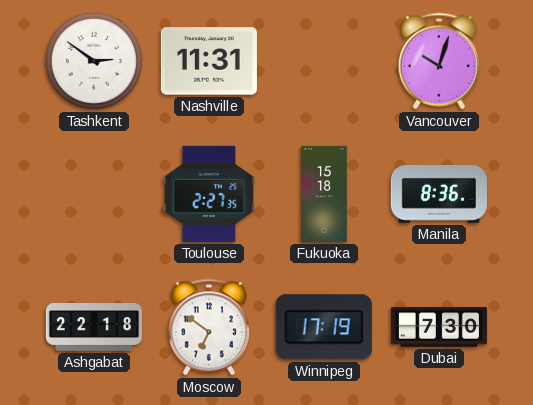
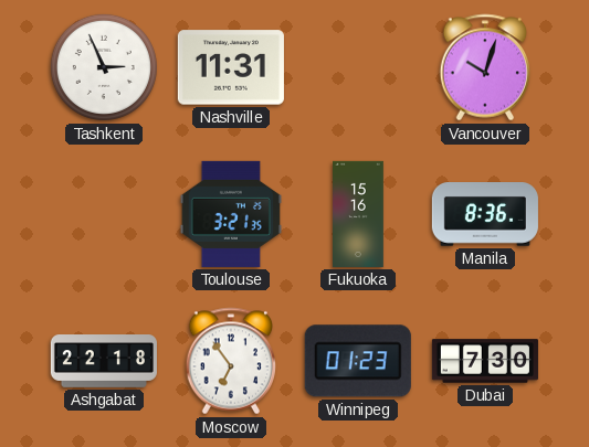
Tashkent: 2:51 -> 2:56 (104, 67)
Toulouse: 2:27 -> 3:21 (231, 214)
Fukuoka: 15:18 -> 15:16 (359, 214)
Moscow: 6:51 -> 6:54 (231, 361)
Winnipeg: 17:19 -> 01:23 (358, 361)
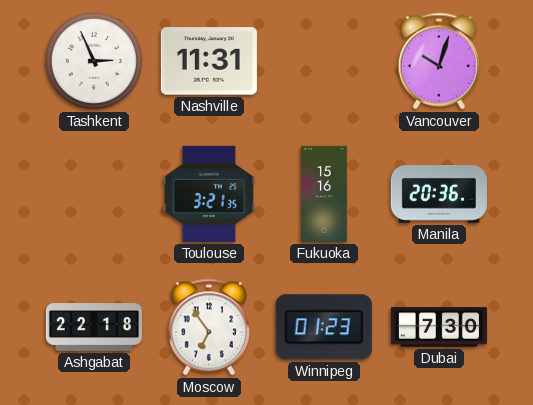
Manila: 8:36 -> 20:36 (439, 195)
